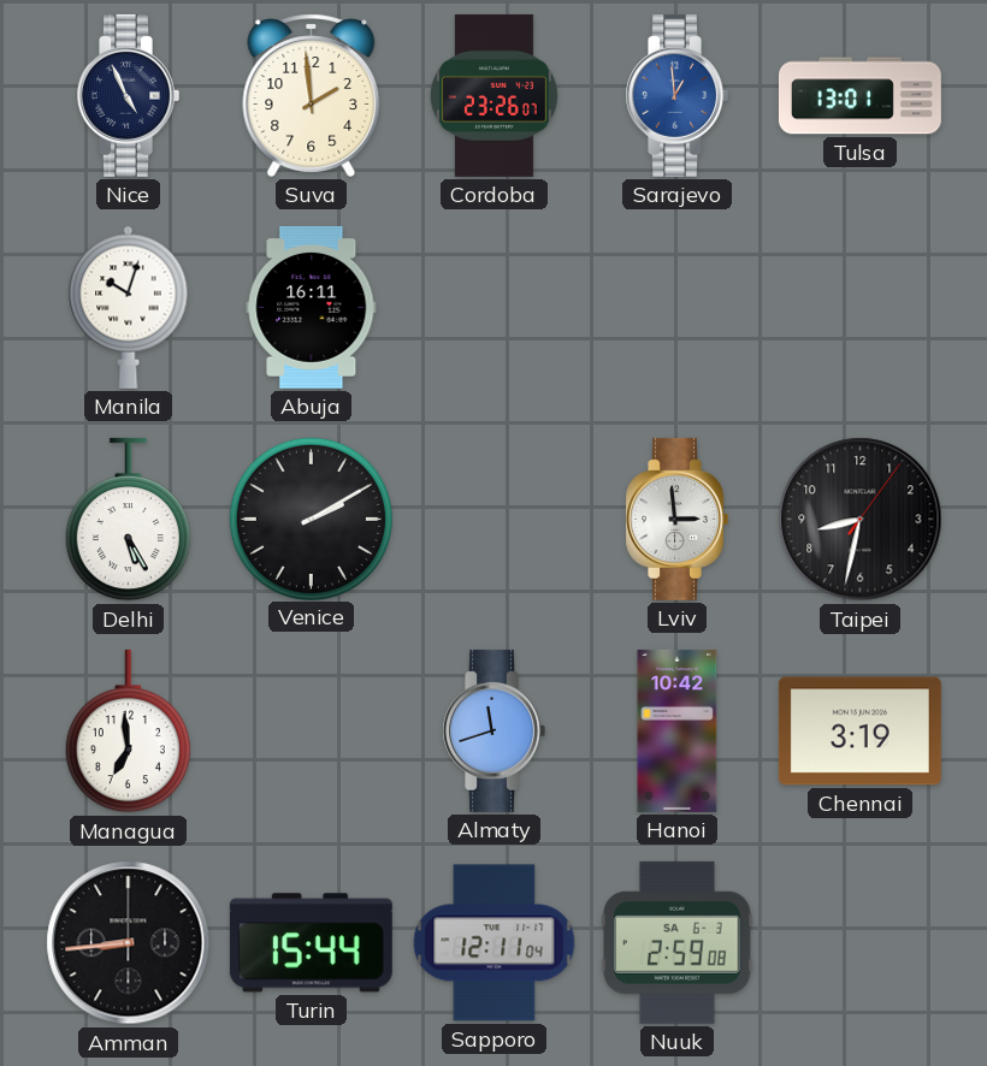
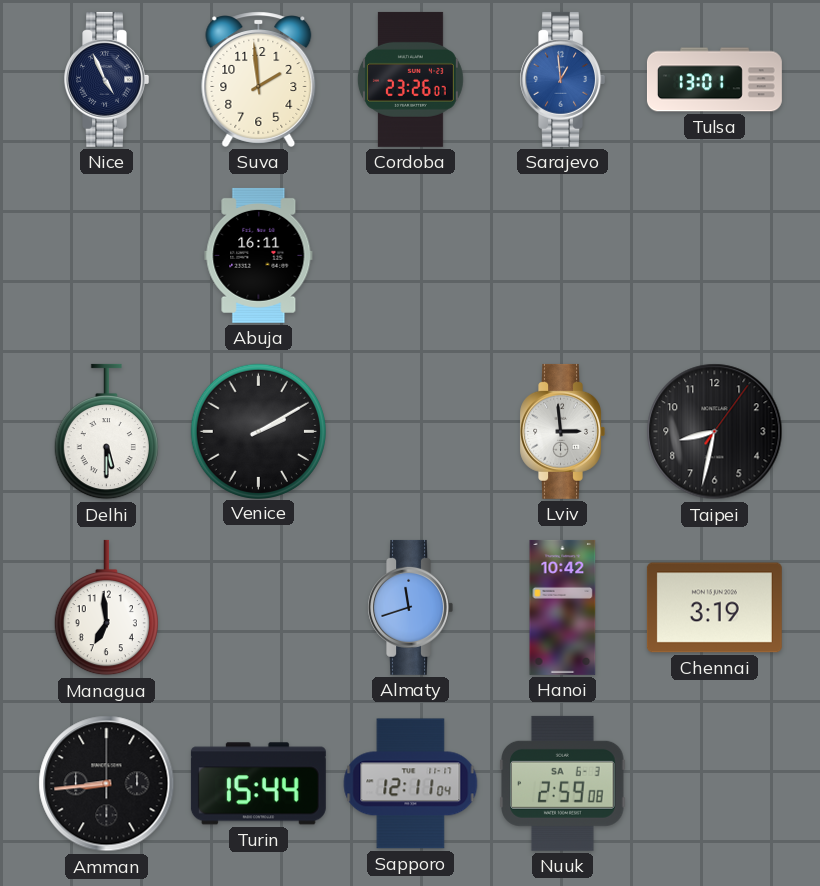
Manila: 10:03 -> none (129, 307)
Delhi: 5:25 -> 5:30 (106, 432)
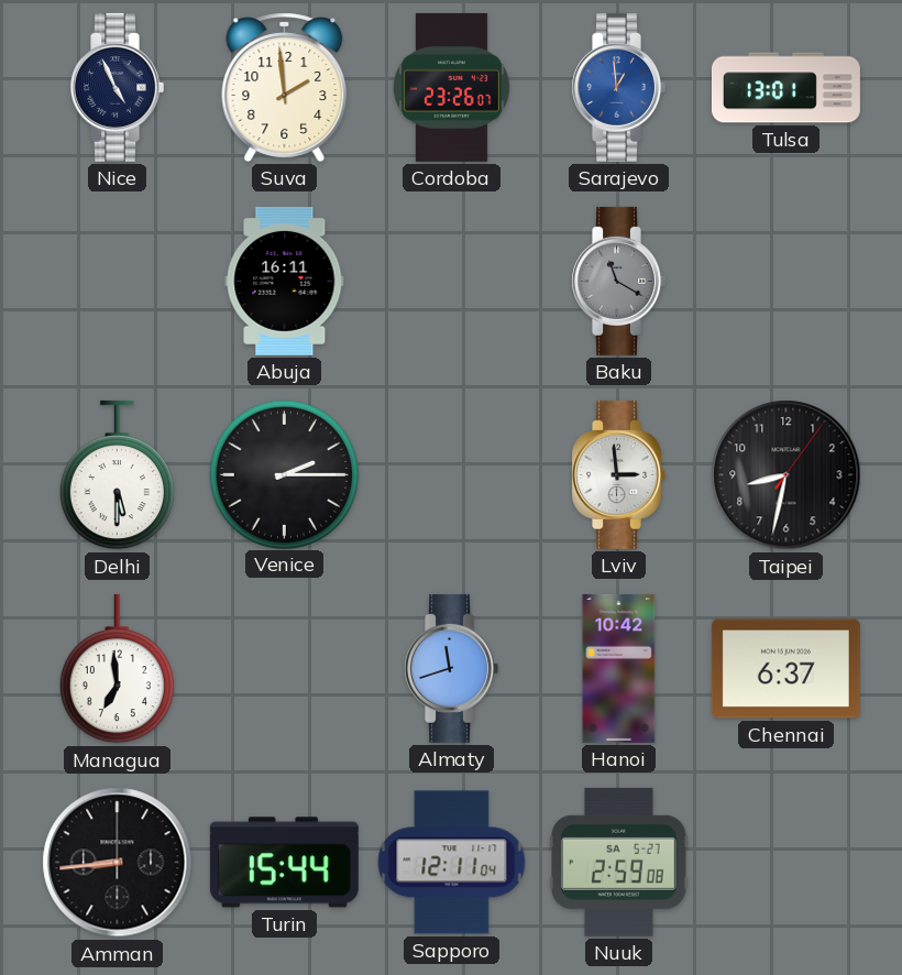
Baku: none -> 11:20 (618, 281)
Venice: 2:10 -> 2:15 (284, 474)
Chennai: 3:19 -> 6:37 (785, 669)
Nuuk date: SA 6-3 -> SA 5-27 (619, 862)
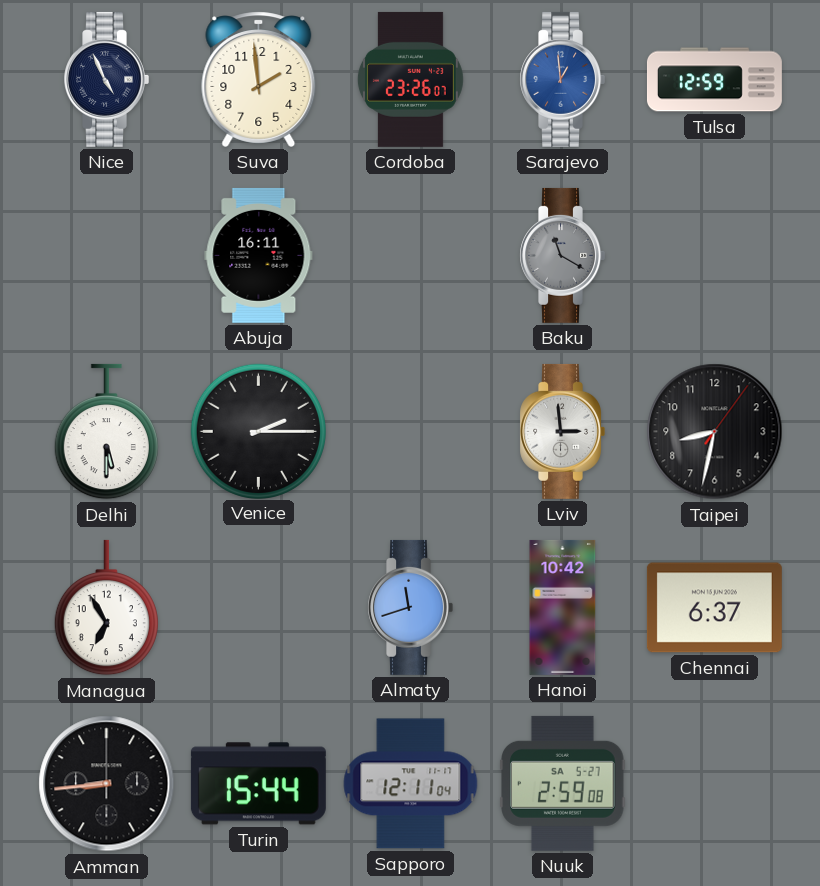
Tulsa: 13:01 -> 12:59 (714, 80)
Managua: 6:59 -> 6:55 (106, 608)
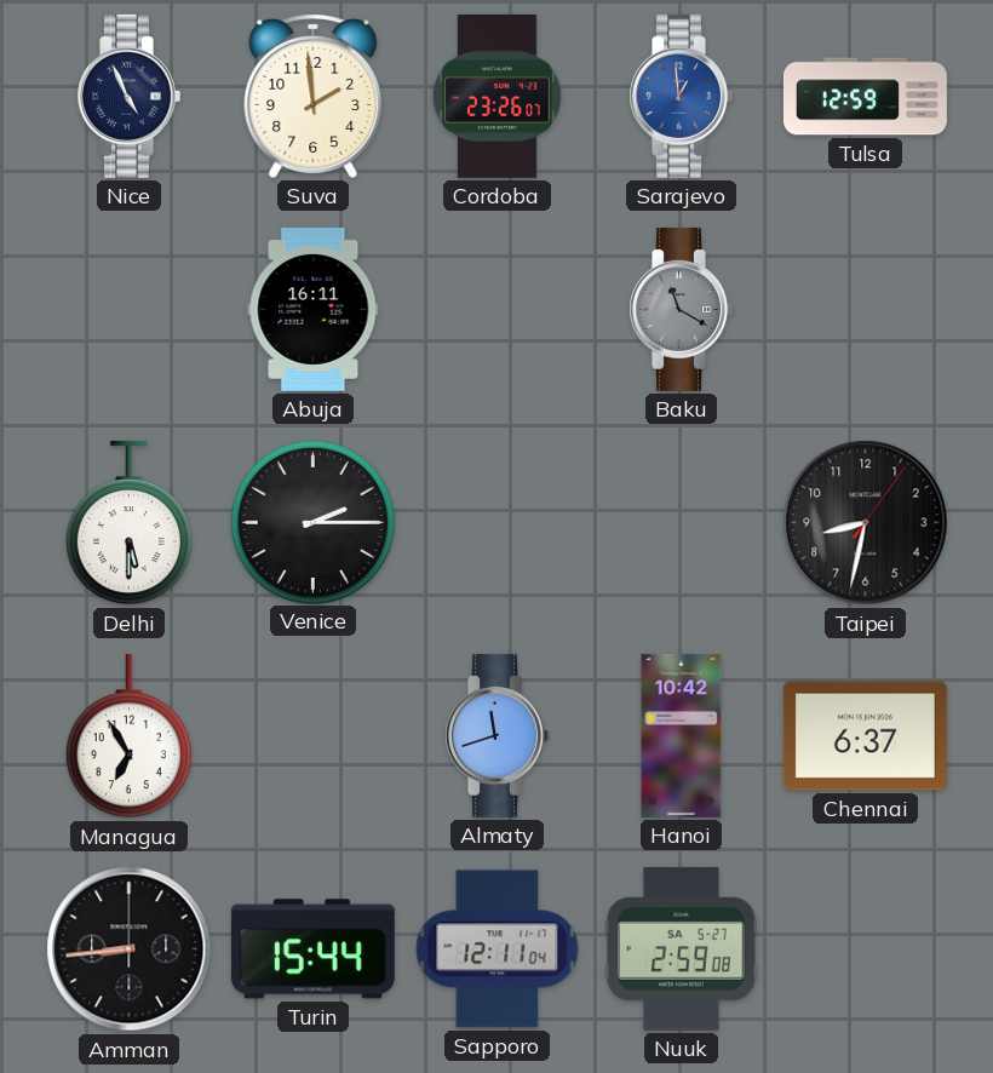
Lviv: 2:59 -> none (562, 431)
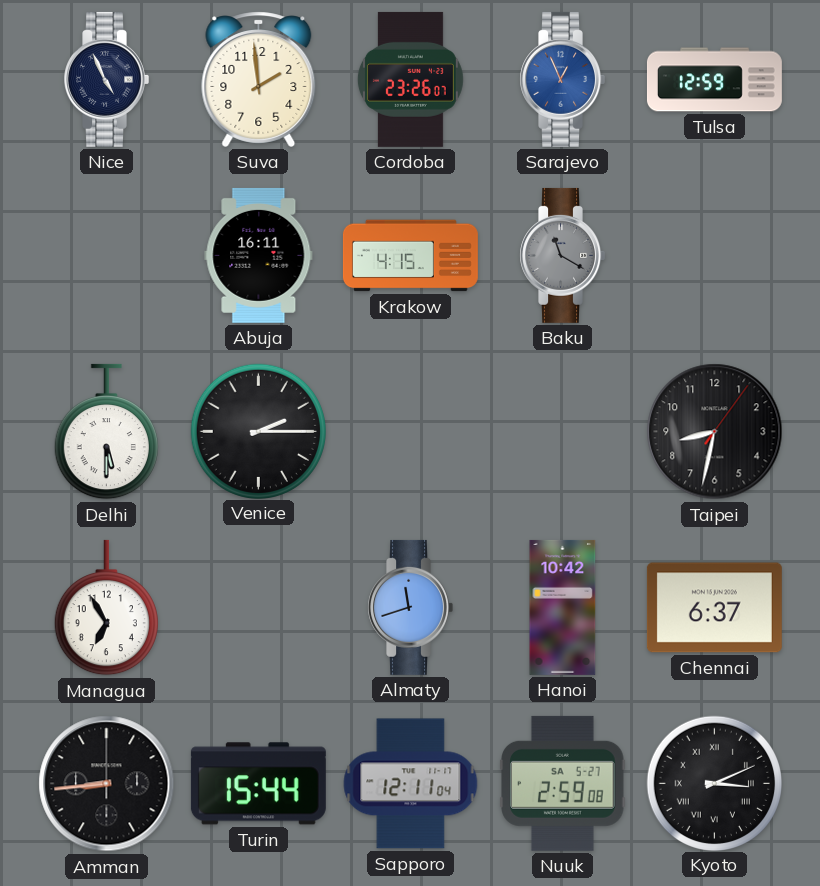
Sarajevo: 12:59 -> 12:56 (562, 79)
Krakow: none -> 4:15 (410, 256)
Kyoto: none -> 3:11 (714, 783)
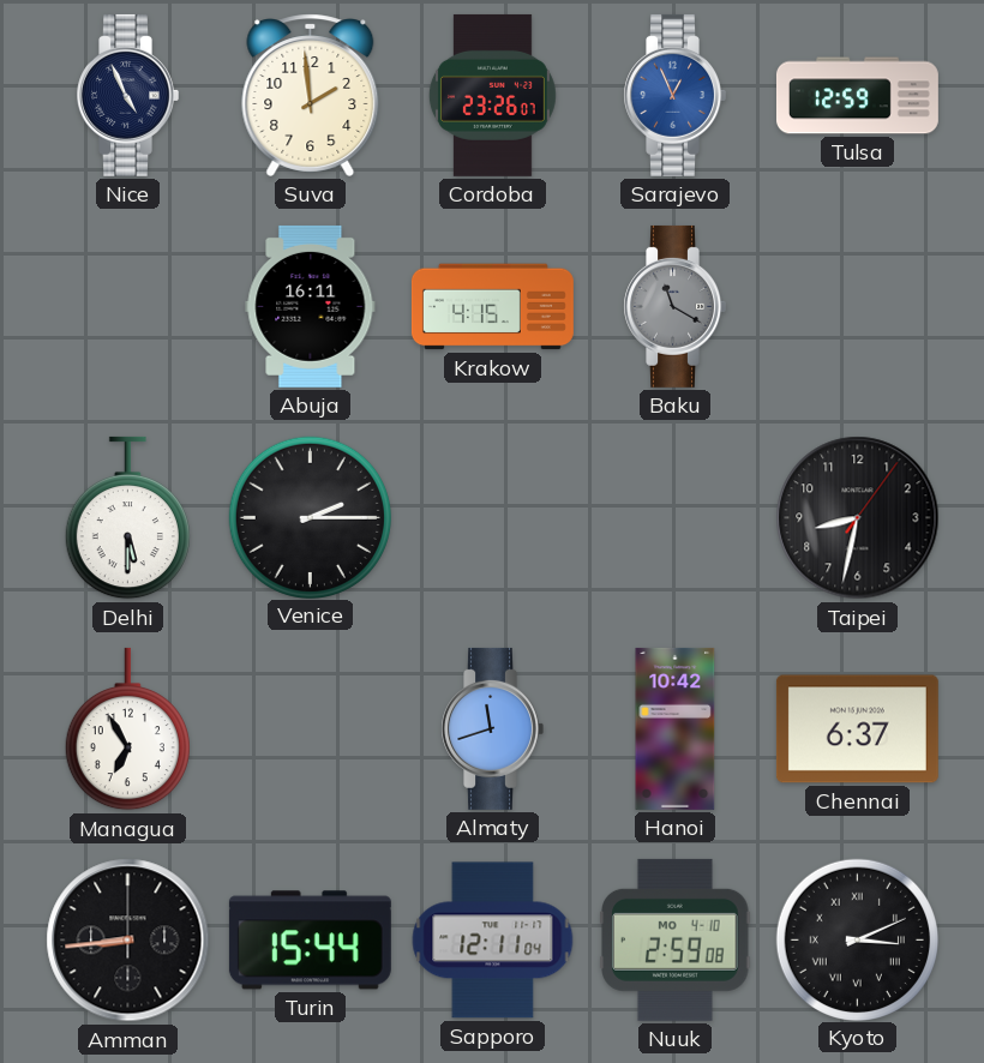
Nuuk date: SA 5-27 -> MO 4-10 (676, 939)
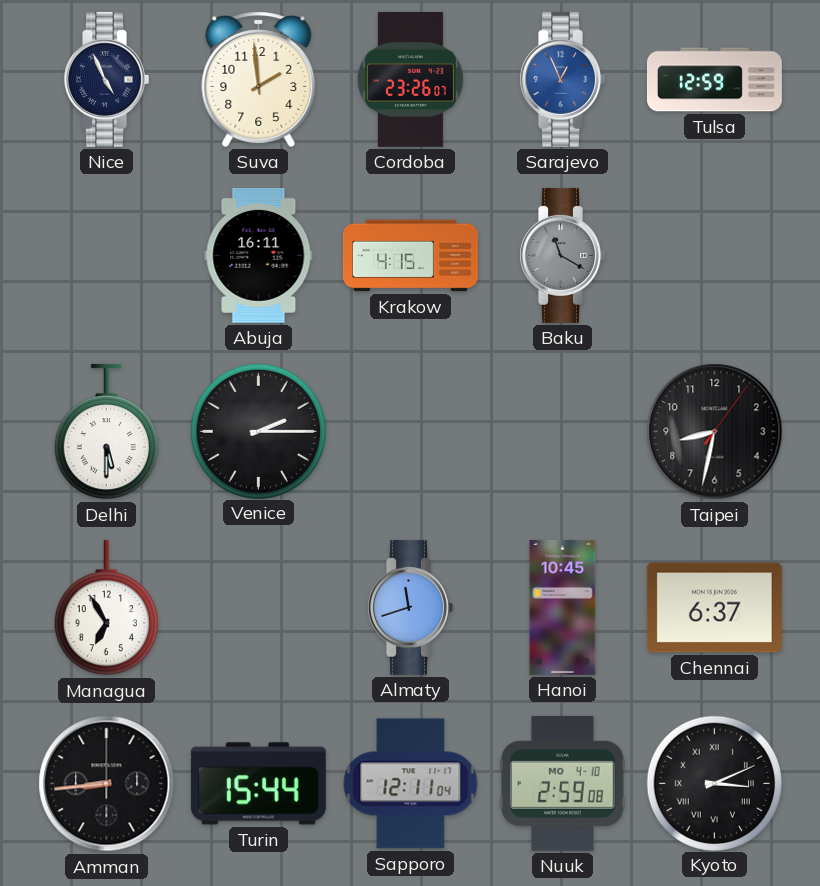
Hanoi: 10:42 -> 10:45 (563, 607)
